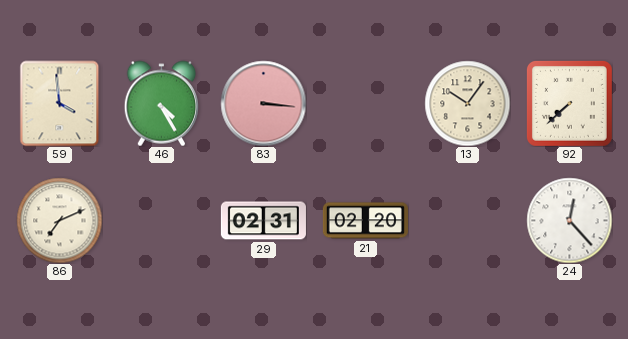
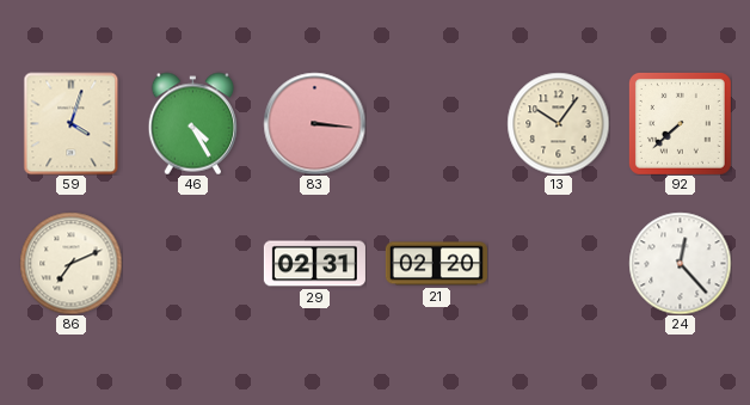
59: 3:59 -> 4:03 (72, 123)
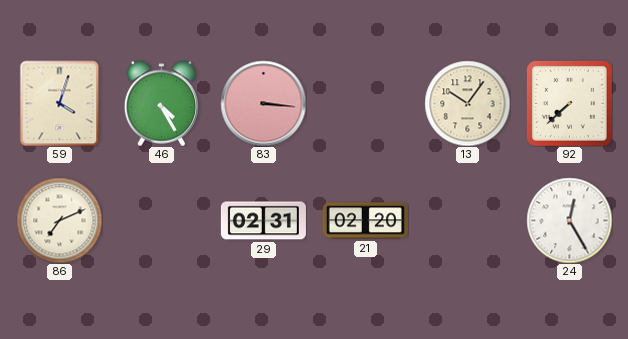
24: 12:23 -> 12:25 (569, 220)
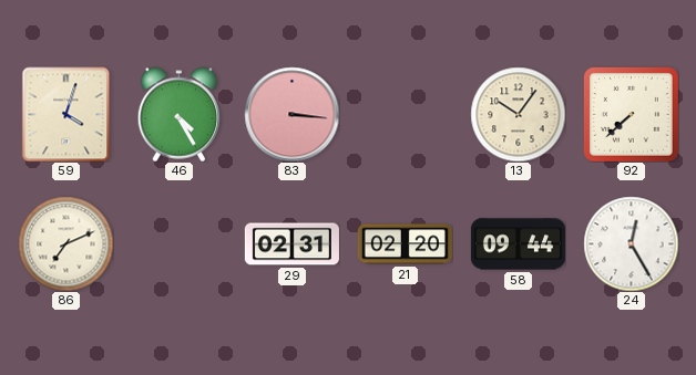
58: none -> 09:44 (518, 244)
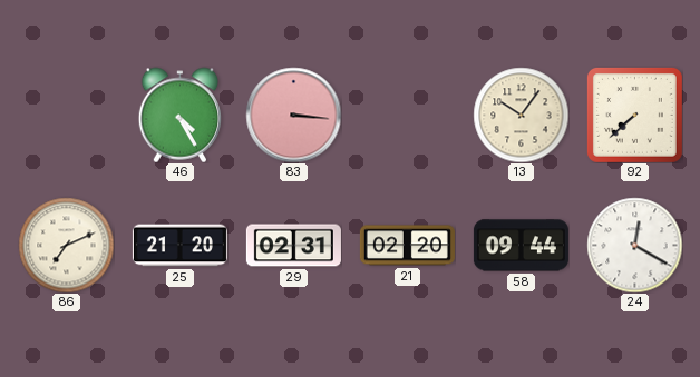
59: 4:03 -> none (66, 114)
25: none -> 21:20 (179, 246)
24: 12:25 -> 12:20 (634, 245)
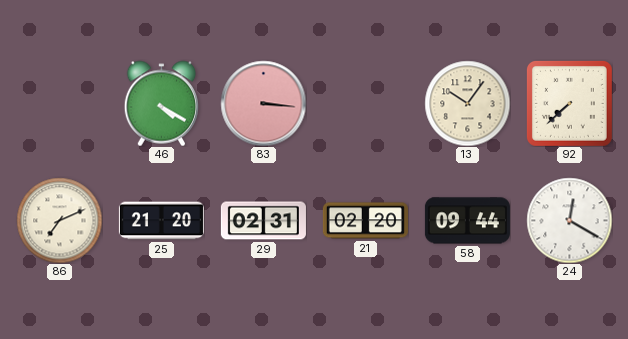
46: 4:25 -> 4:20 (162, 103)
